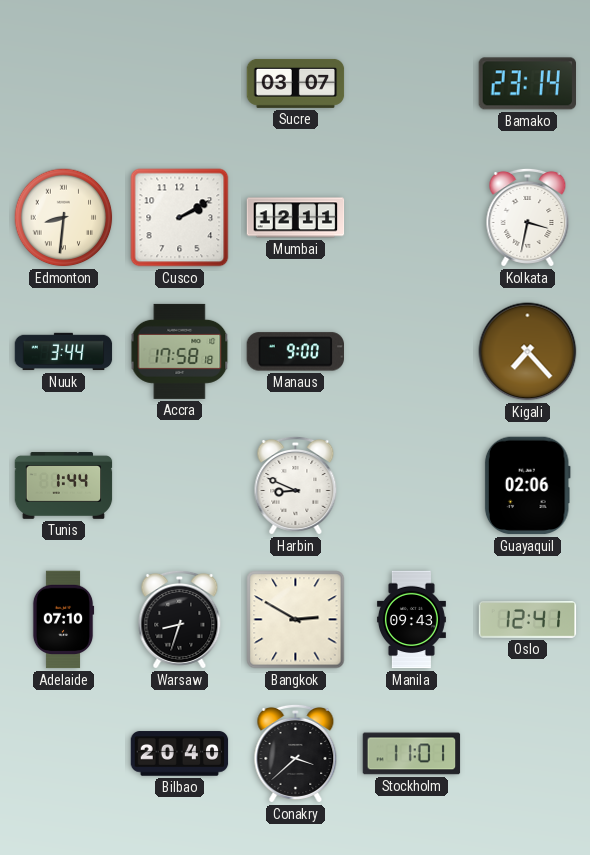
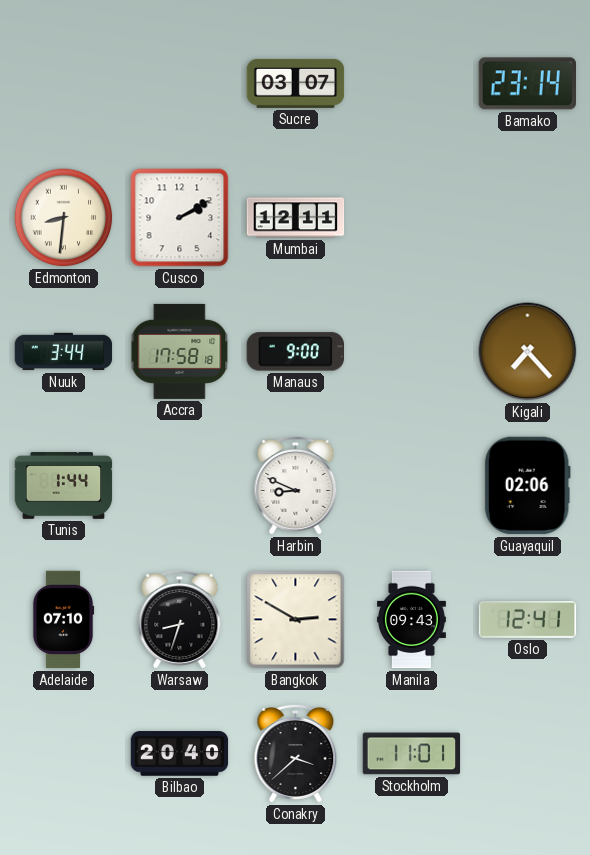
Kolkata: 3:32 -> none (528, 217)
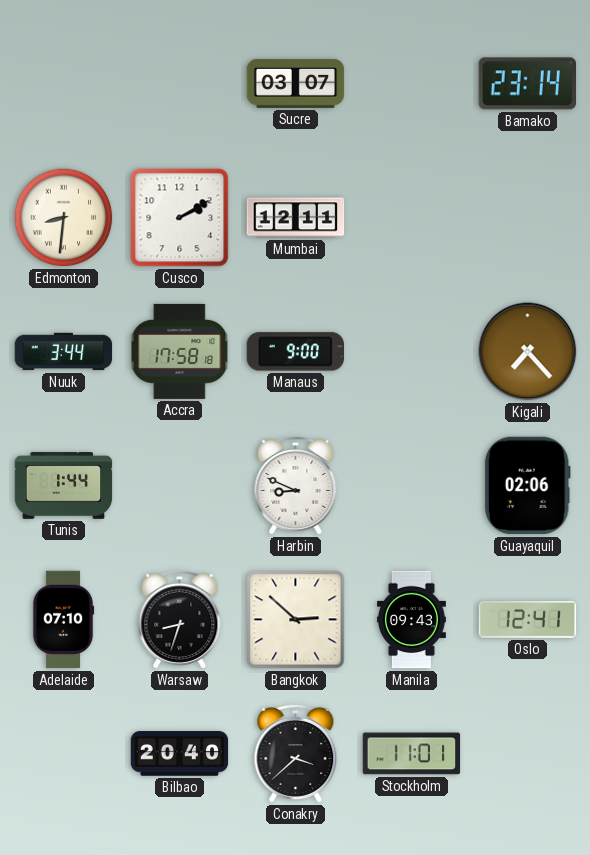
Bangkok: 2:50 -> 2:52 (296, 620)
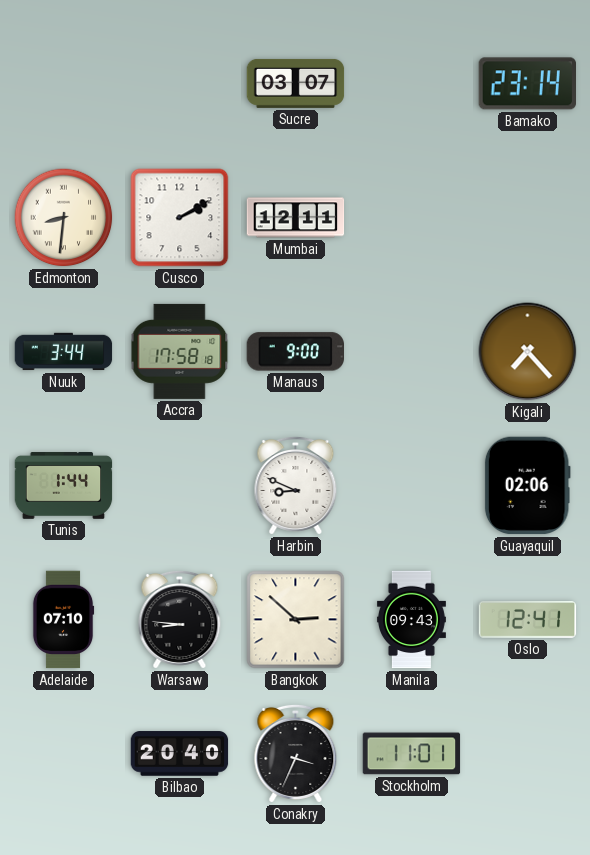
Warsaw: 8:33 -> 8:46 (180, 619)
Conakry: 3:38 -> 3:34 (296, 753)
